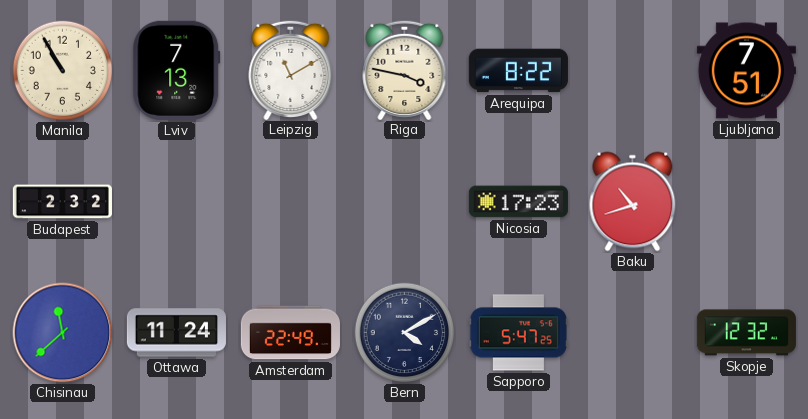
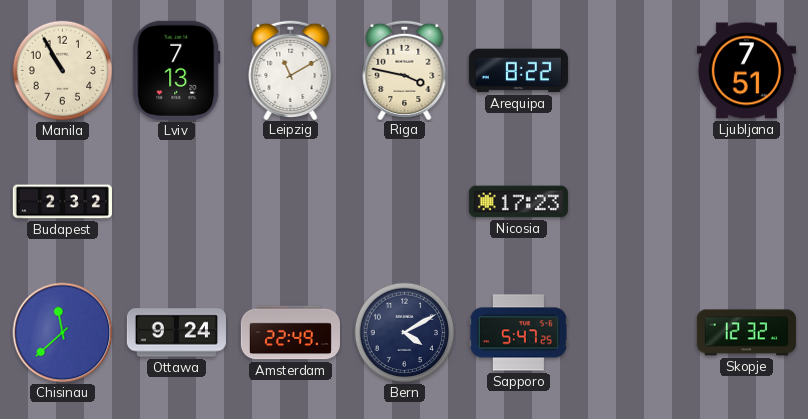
Baku: 10:42 -> none (633, 202)
Ottawa: 11:24 -> 9:24 (176, 333)
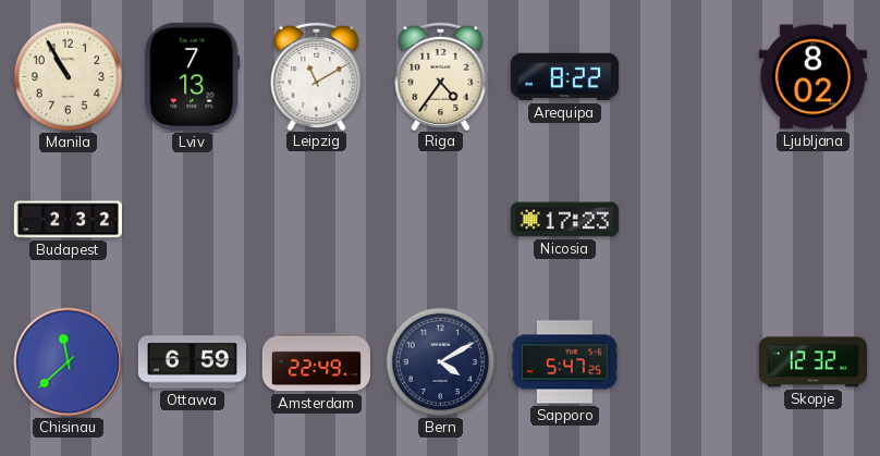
Riga: 3:47 -> 4:36 (441, 75)
Ljubljana: 7:51 -> 8:02 (812, 77)
Ottawa: 9:24 -> 6:59 (192, 362)
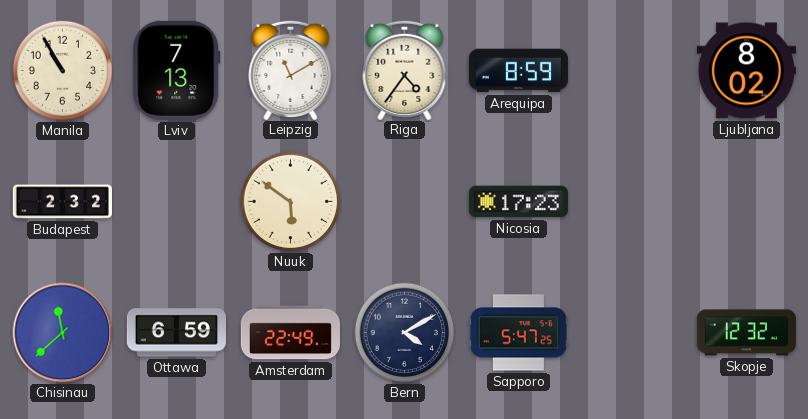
Arequipa: 8:22 -> 8:59 (518, 71)
Nuuk: none -> 5:51 (291, 202)
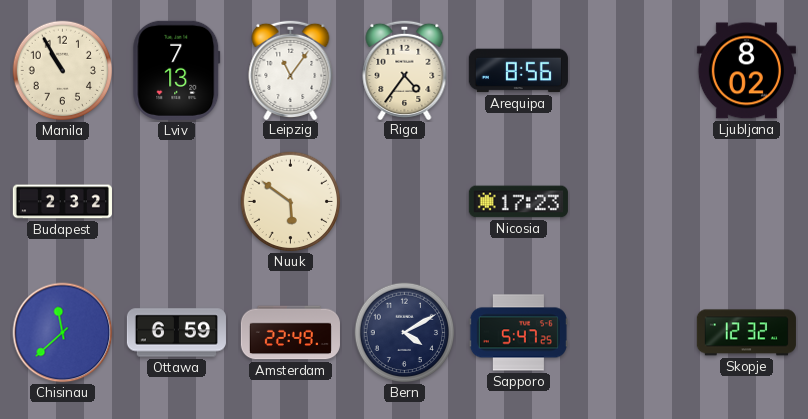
Leipzig: 11:10 -> 11:06 (291, 69)
Arequipa: 8:59 -> 8:56 (518, 71)
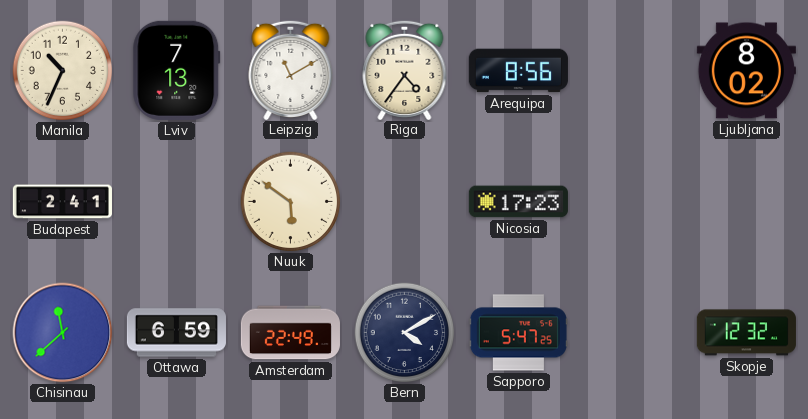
Manila: 10:55 -> 10:34 (63, 71)
Leipzig: 11:06 -> 11:10 (291, 69)
Budapest: 2:32 -> 2:41 (62, 202)
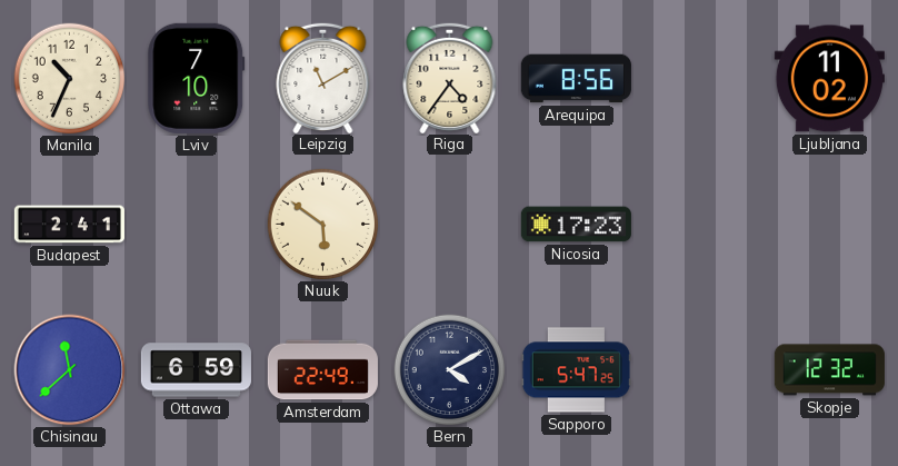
Lviv: 7:13 -> 7:10 (197, 78)
Ljubljana: 8:02 -> 11:02 (829, 79)
